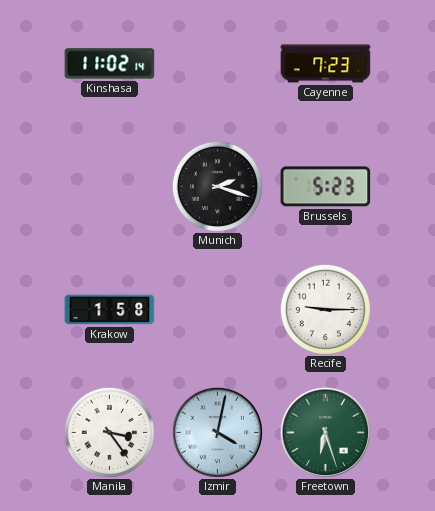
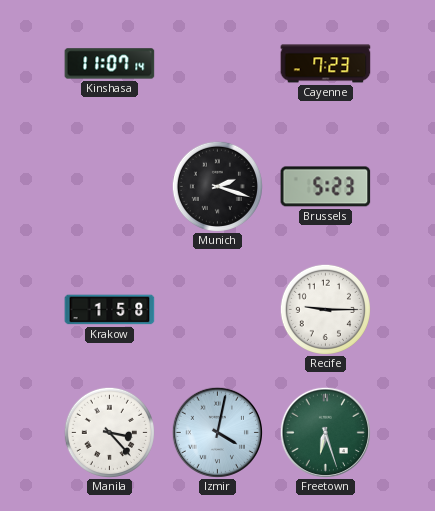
Kinshasa: 11:02 -> 11:07 (110, 64)
Manila: 3:24 -> 3:23 (109, 432)
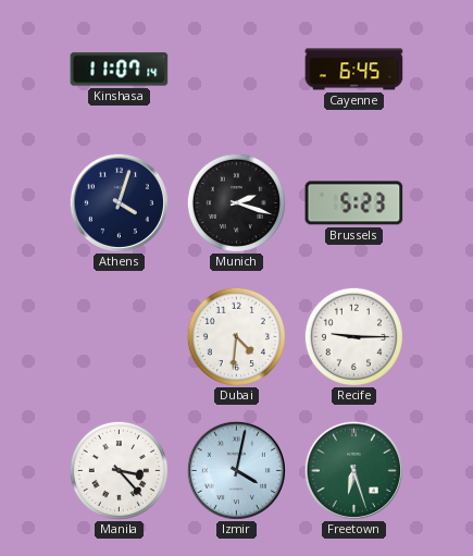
Cayenne: 7:23 -> 6:45 (354, 70)
Athens: none -> 4:03 (119, 202)
Krakow: 1:58 -> none (110, 310)
Dubai: none -> 4:31 (236, 336)
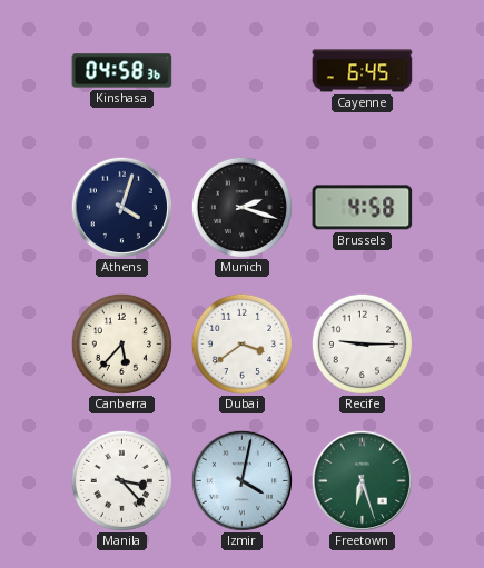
Kinshasa: 11:07 -> 04:58 (122, 71)
Brussels: 5:23 -> 4:58 (363, 208)
Canberra: none -> 5:37 (121, 343)
Dubai: 4:31 -> 3:39 (241, 343)
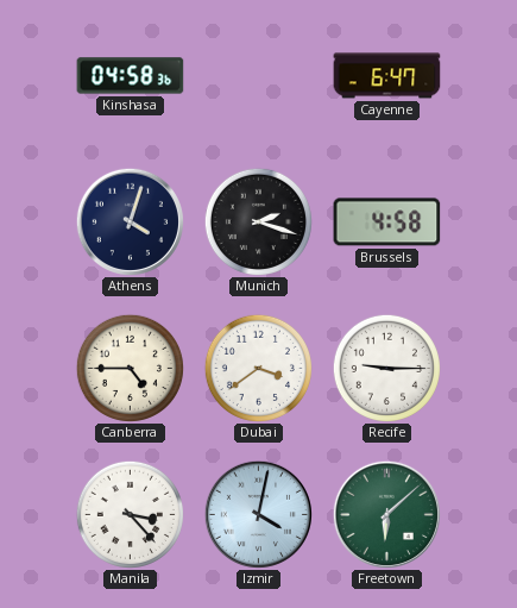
Cayenne: 6:45 -> 6:47 (387, 76)
Canberra: 5:37 -> 4:45 (130, 368)
Freetown: 6:27 -> 6:08 (386, 514)
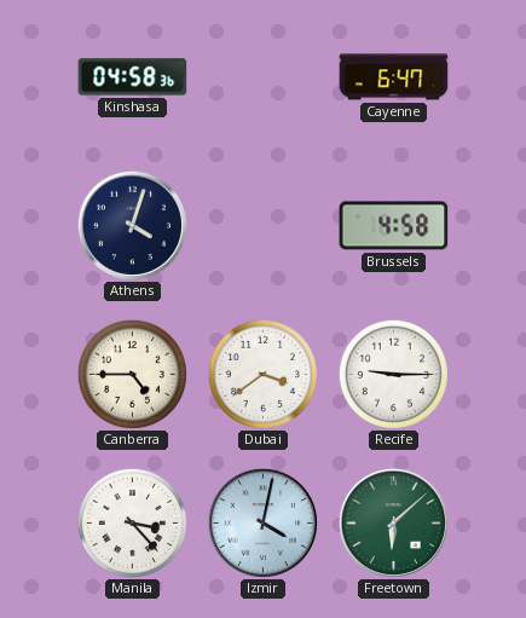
Munich: 2:18 -> none (258, 221)
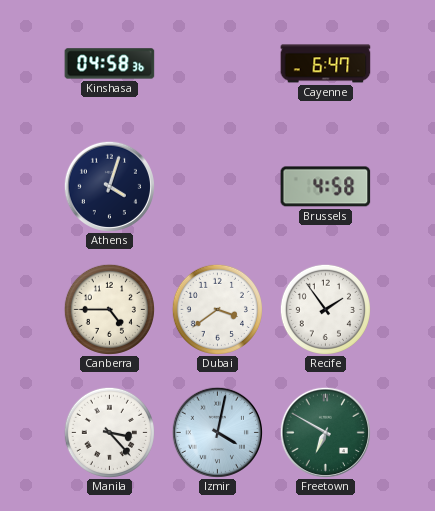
Recife: 9:15 -> 1:54 (325, 309)
Freetown: 6:08 -> 6:50 (325, 432)
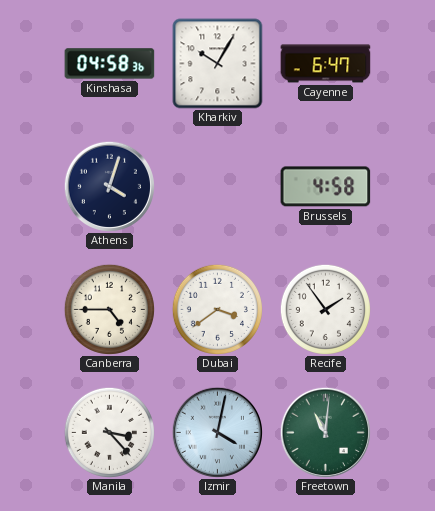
Kharkiv: none -> 10:05 (218, 64)
Freetown: 6:50 -> 11:01 (325, 432)
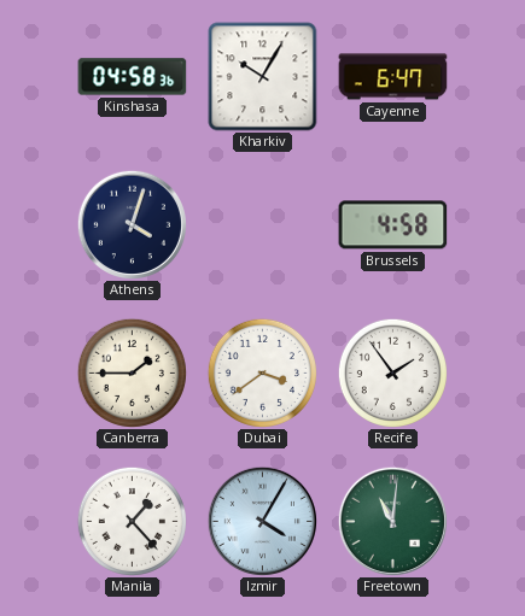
Canberra: 4:45 -> 1:45 (132, 372)
Manila: 3:23 -> 1:23 (132, 521)
Izmir: 4:02 -> 4:05 (262, 521)
